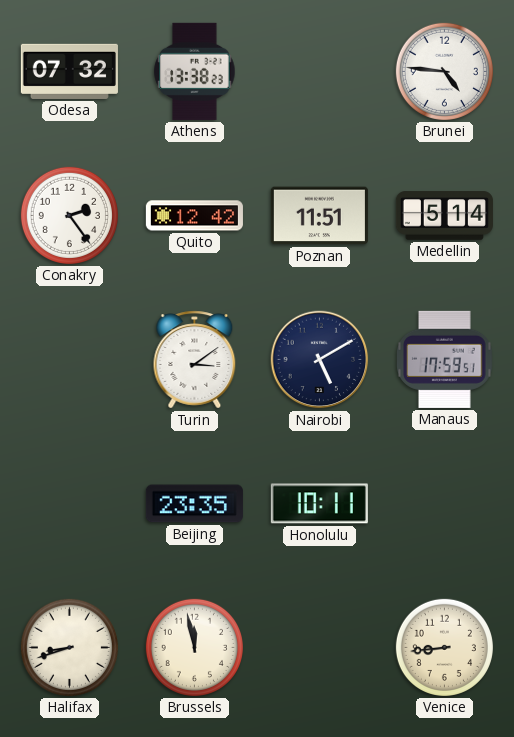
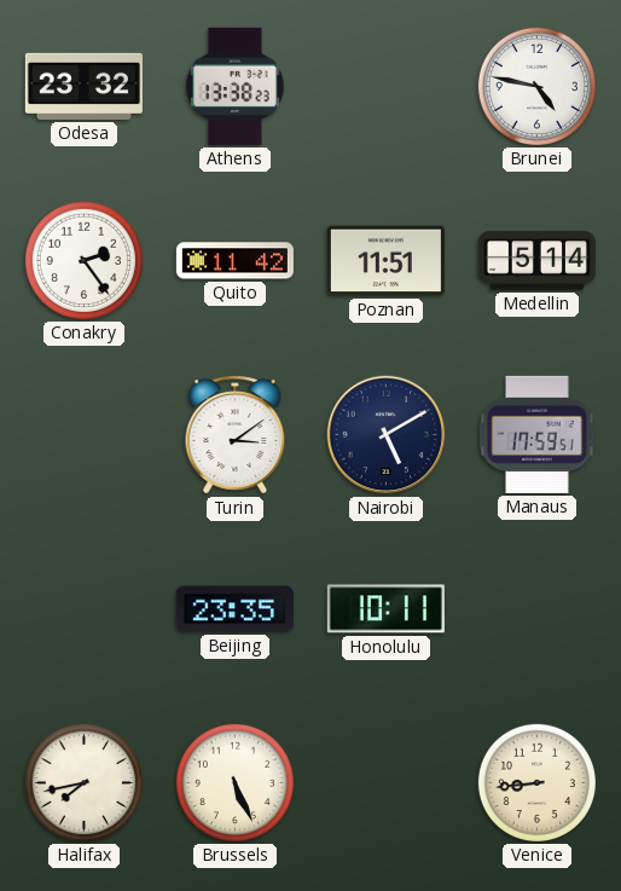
Odesa: 07:32 -> 23:32 (83, 86)
Brunei: 4:46 -> 4:47 (536, 86)
Quito: 12:42 -> 11:42 (234, 261)
Halifax: 8:42 -> 7:43 (83, 782)
Brussels: 11:58 -> 5:26 (234, 782)
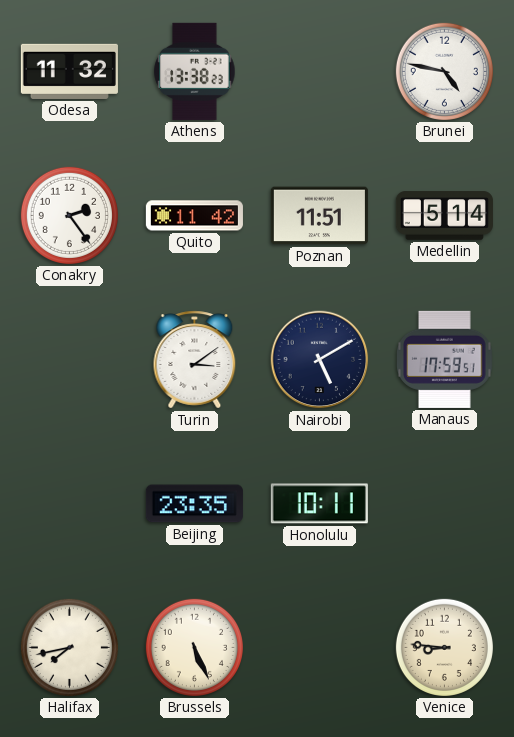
Odesa: 23:32 -> 11:32 (69, 71)
Venice: 8:44 -> 8:46 (444, 647)
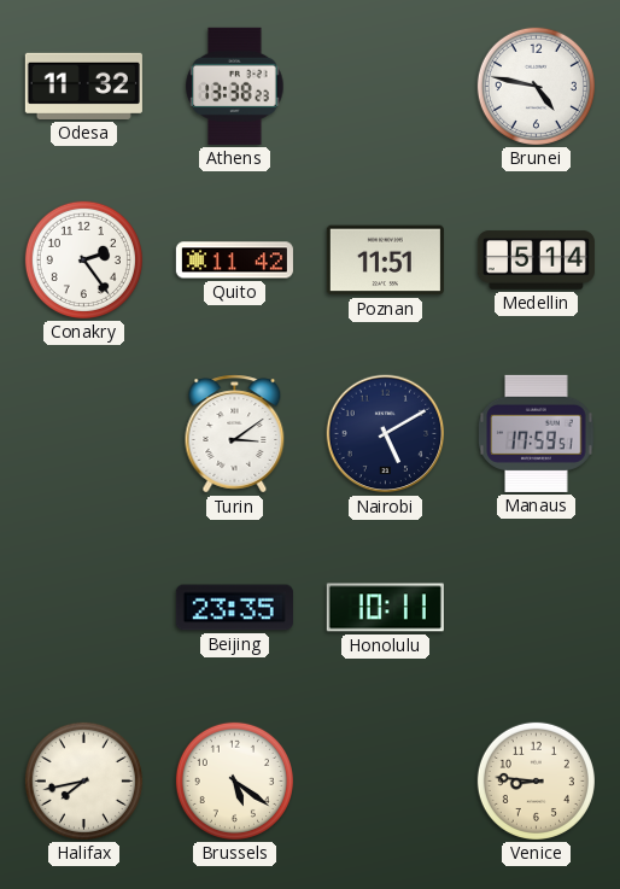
Brussels: 5:26 -> 5:21 (234, 780)
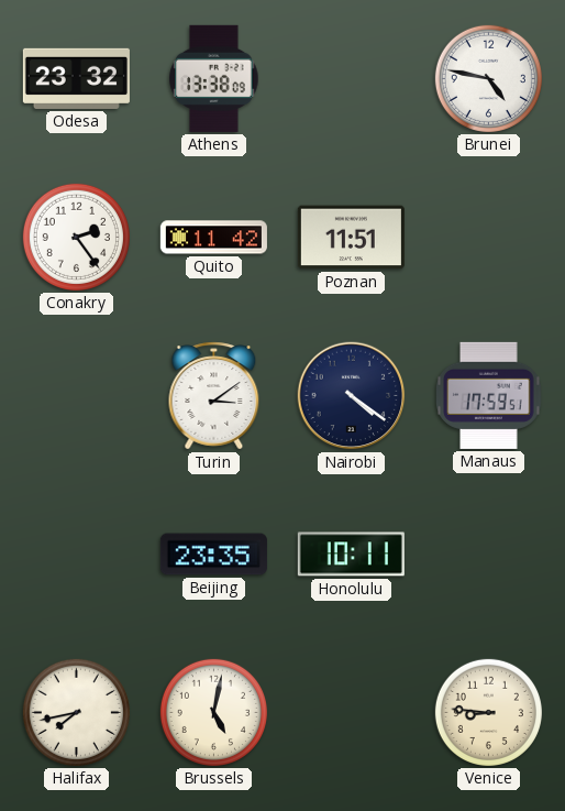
Odesa: 11:32 -> 23:32 (76, 78)
Athens: 13:38:23 -> 13:38:09 (214, 78)
Medellin: 5:14 -> none (536, 261)
Nairobi: 5:10 -> 4:21 (352, 396)
Brussels: 5:21 -> 5:02 (213, 712)
